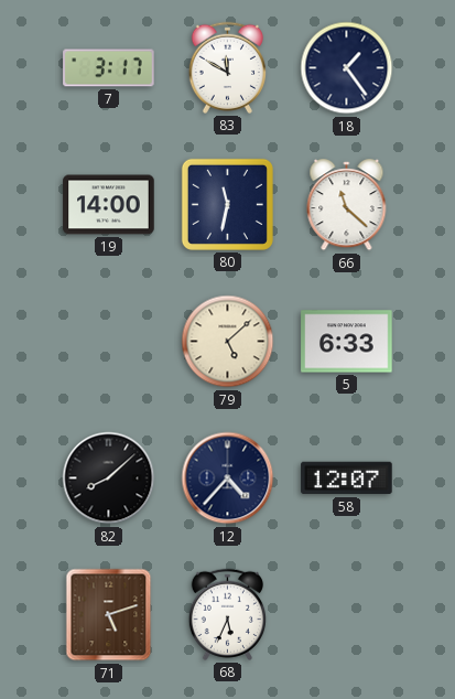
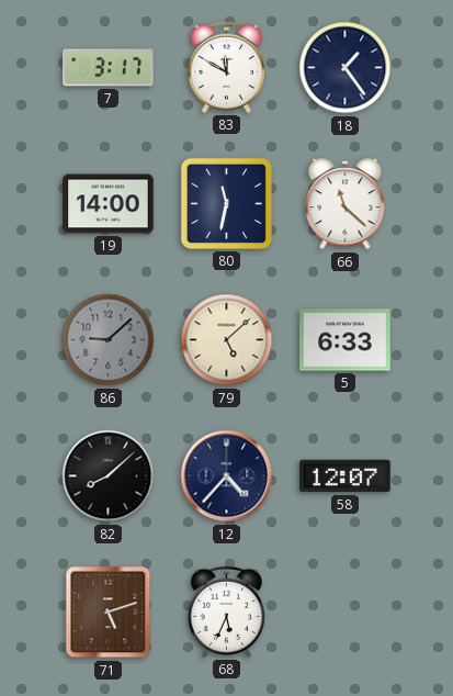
86: none -> 9:08 (109, 340)
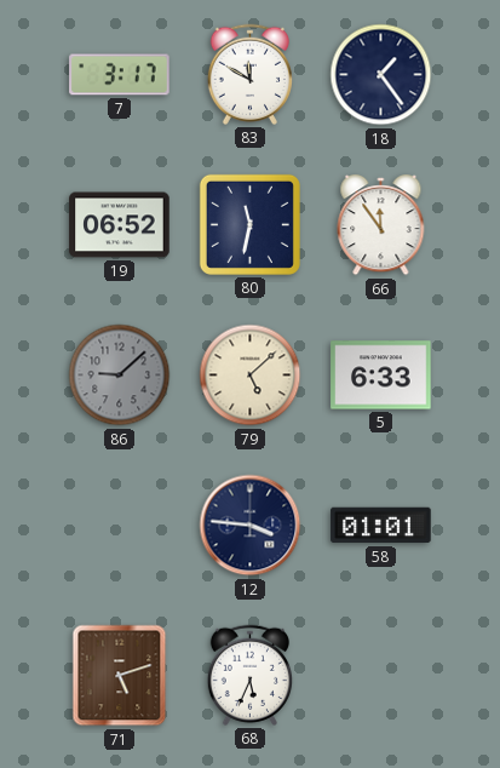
19: 14:00 -> 06:52 (120, 225)
66: 11:22 -> 11:54 (381, 225)
82: 8:08 -> none (109, 476)
12: 4:37 -> 3:46 (251, 526)
58: 12:07 -> 01:01 (381, 526)
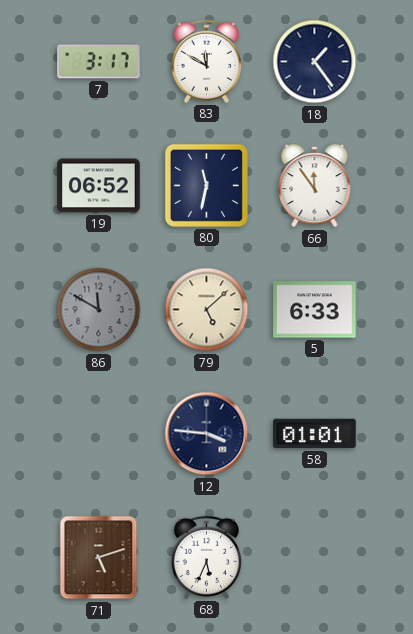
86: 9:08 -> 11:50 (99, 310)
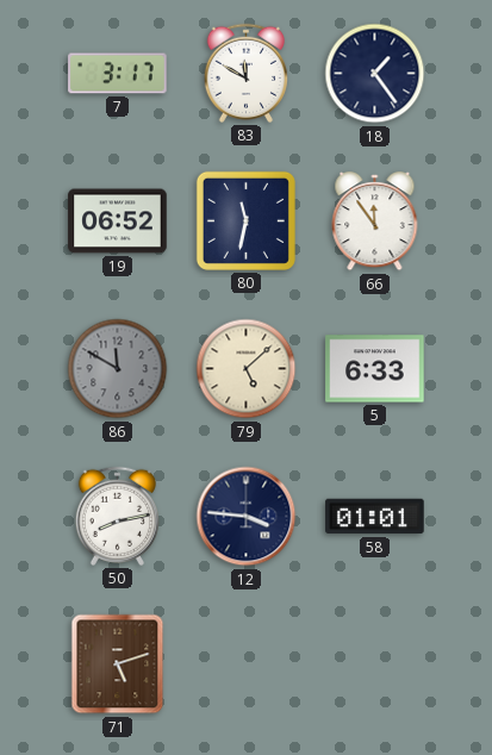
50: none -> 8:13 (117, 516)
68: 5:34 -> none (206, 557)
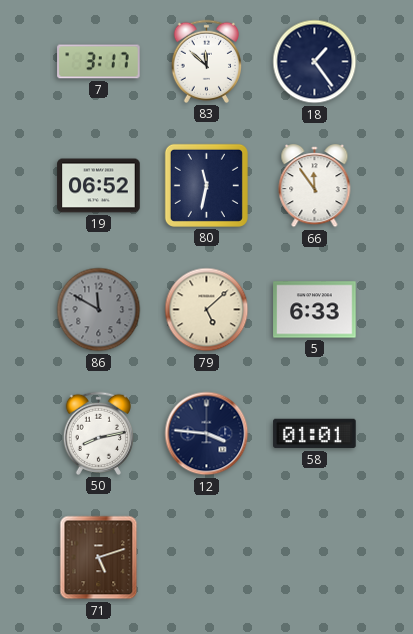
83: 11:50 -> 11:52 (206, 61)
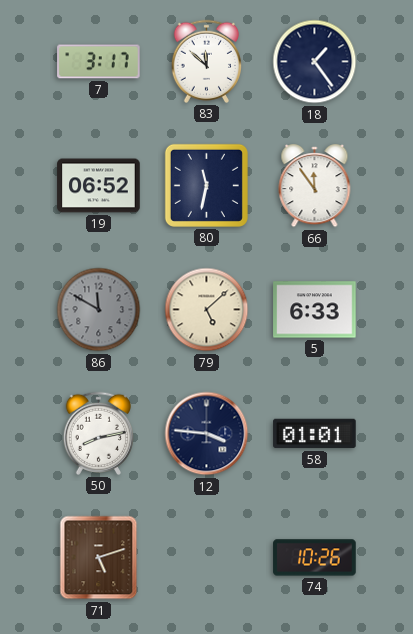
74: none -> 10:26 (315, 558)
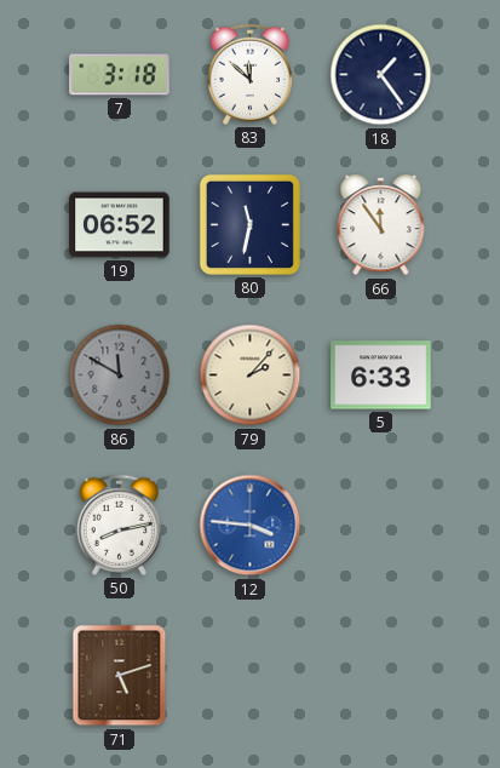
7: 3:17 -> 3:18 (120, 75)
79: 5:08 -> 2:07 (251, 376)
12 dial: navy -> blue (251, 526)
58: 01:01 -> none (315, 434)
74: 10:26 -> none (315, 558)
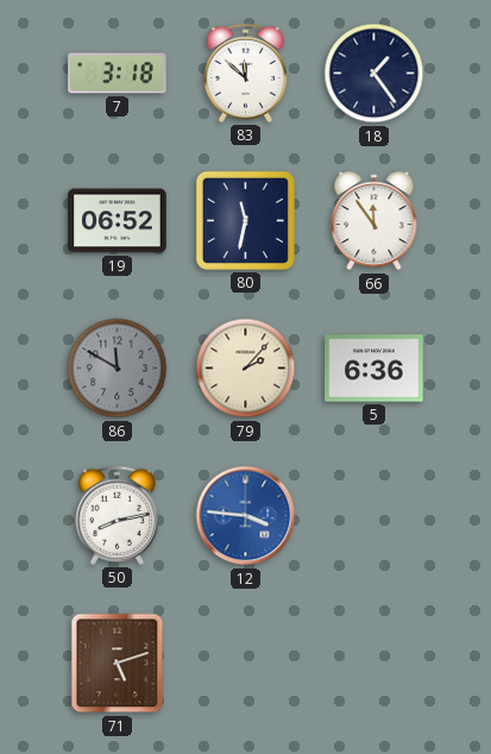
5: 6:33 -> 6:36 (374, 369)
